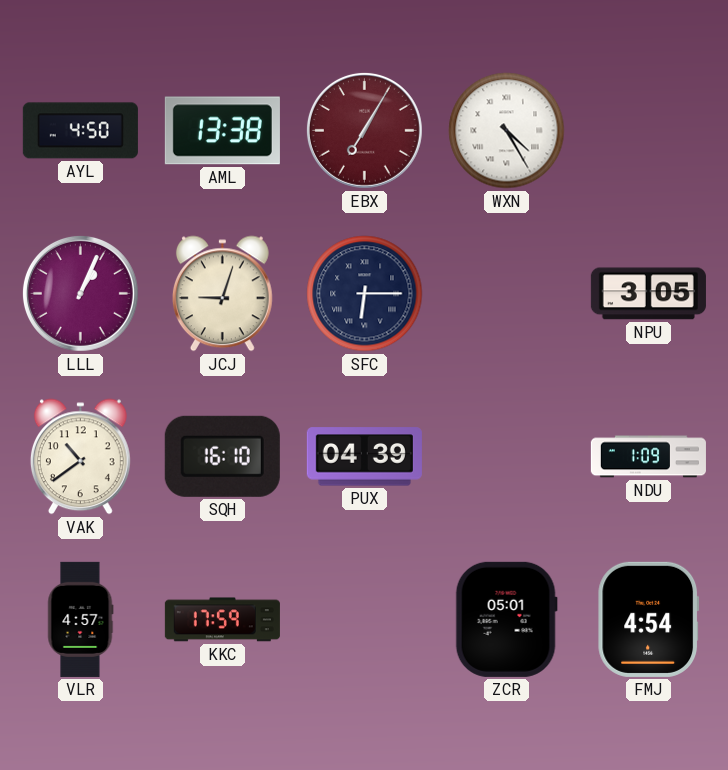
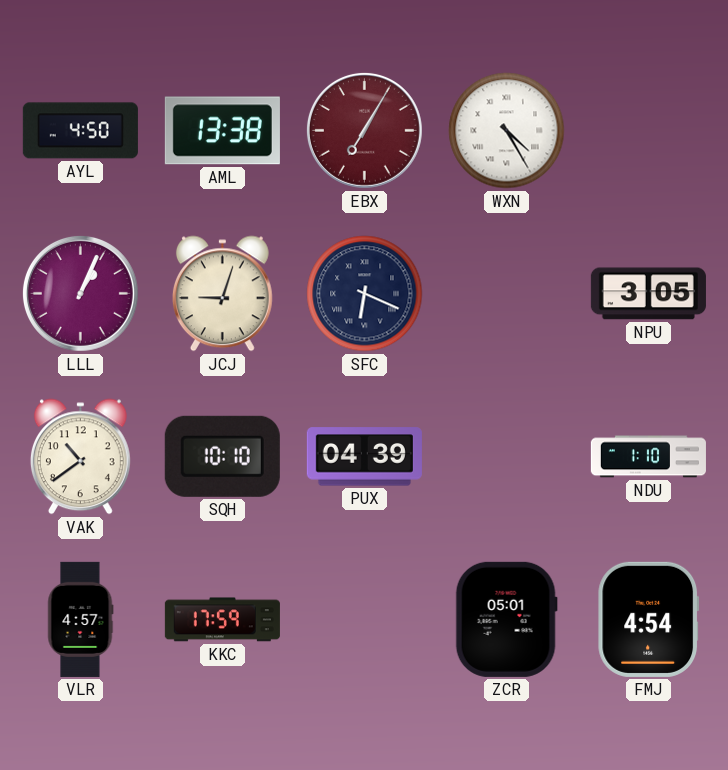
SFC: 6:15 -> 6:19 (365, 294)
SQH: 16:10 -> 10:10 (222, 456)
NDU: 1:09 -> 1:10 (648, 457)
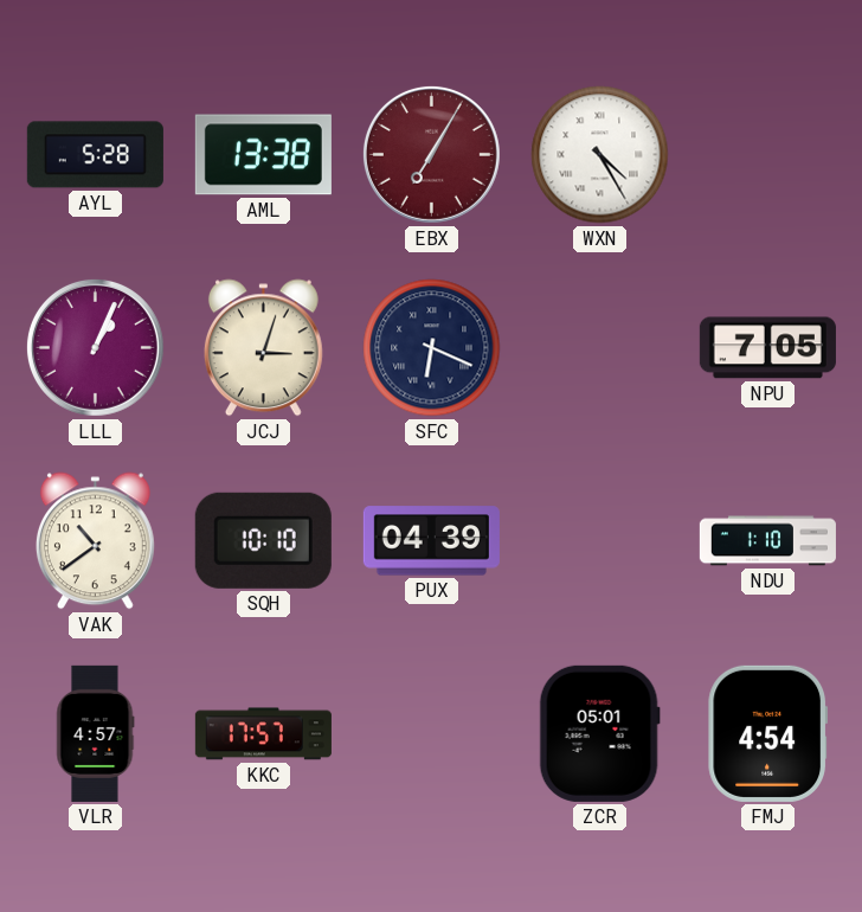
AYL: 4:50 -> 5:28 (95, 155)
JCJ: 9:03 -> 3:03 (263, 348)
NPU: 3:05 -> 7:05 (767, 348)
KKC: 17:59 -> 17:57 (263, 734)
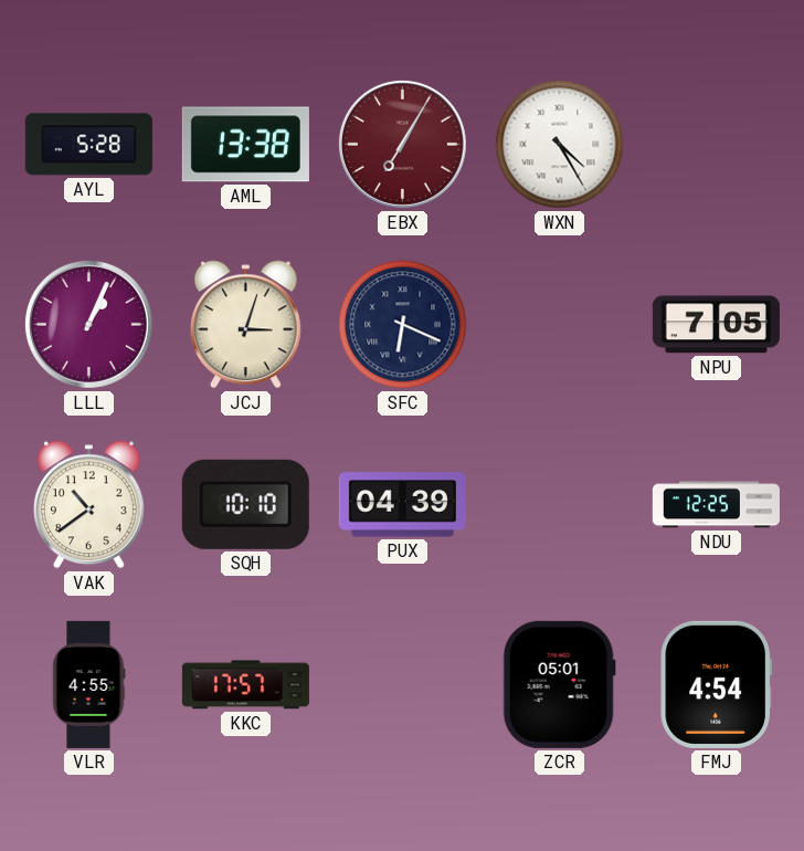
NDU: 1:10 -> 12:25 (716, 505)
VLR: 4:57 -> 4:55 (89, 684)
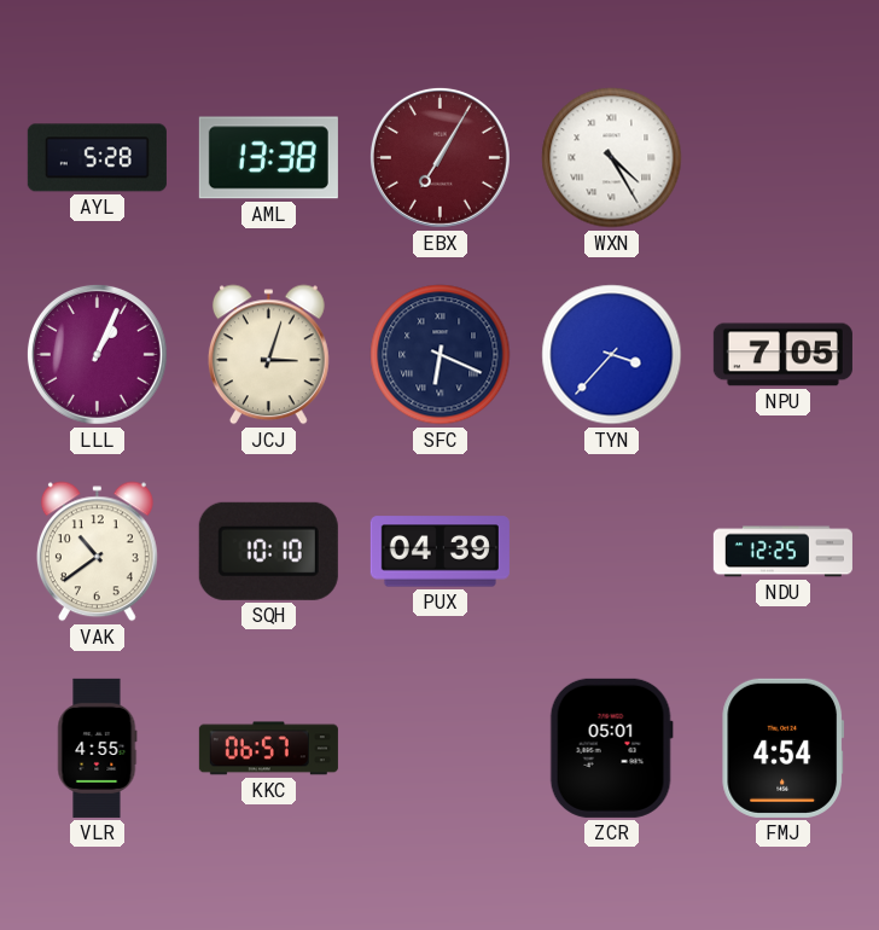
TYN: none -> 3:37 (612, 355)
KKC: 17:57 -> 06:57 (268, 749)
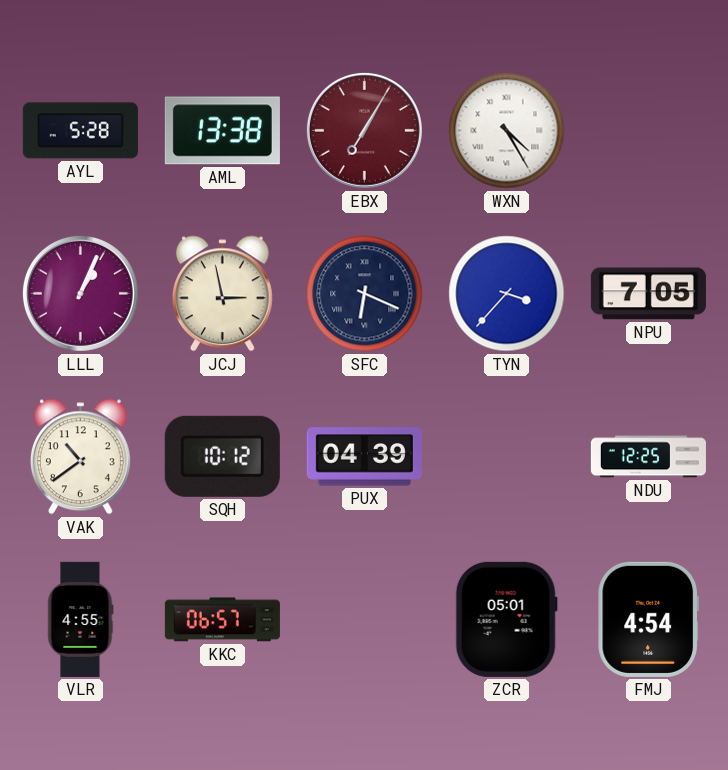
JCJ: 3:03 -> 2:58 (222, 294)
SQH: 10:10 -> 10:12 (222, 456)
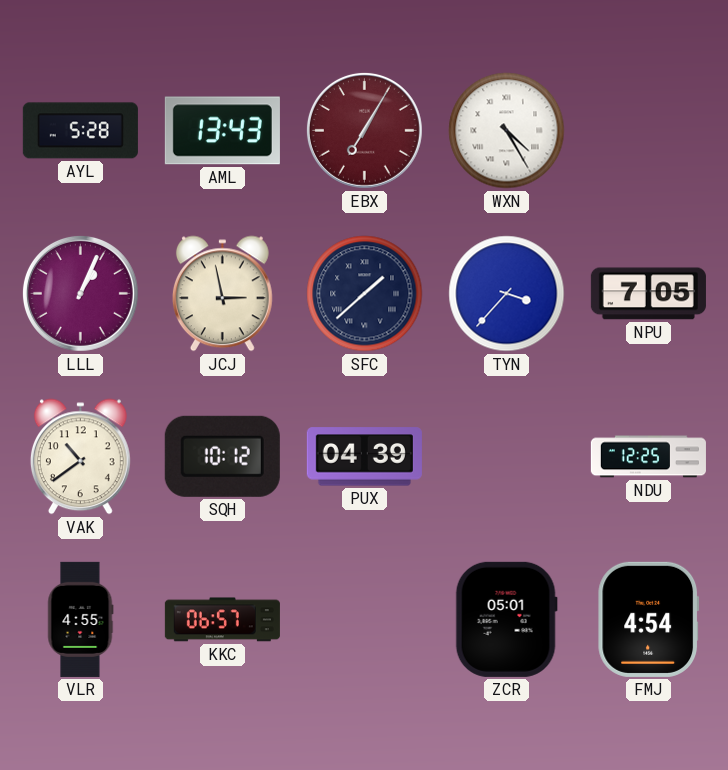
AML: 13:38 -> 13:43 (222, 131)
SFC: 6:19 -> 1:38 (365, 294)
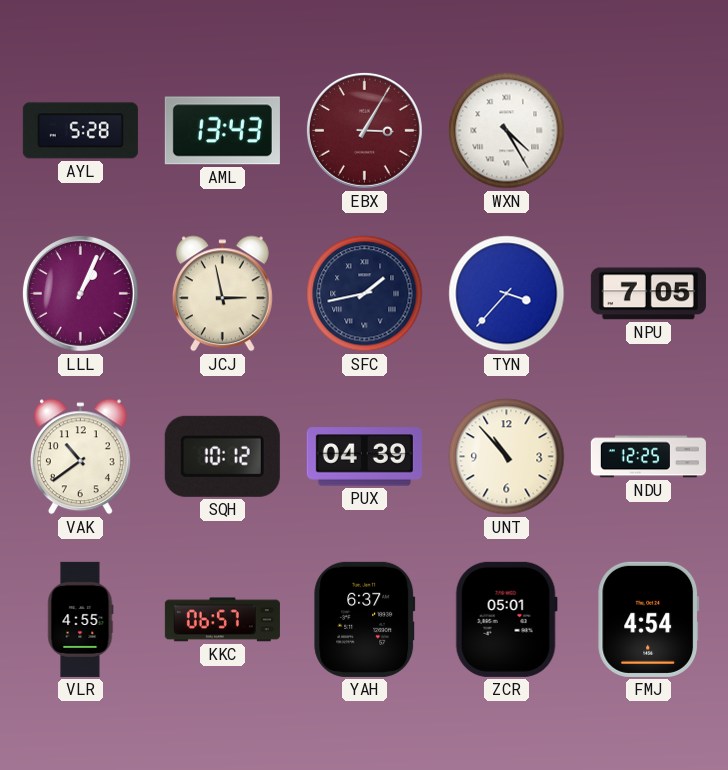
EBX: 7:05 -> 3:05 (364, 130)
SFC: 1:38 -> 1:43 (365, 294)
UNT: none -> 10:53 (507, 457)
YAH: none -> 6:37 (365, 619)
